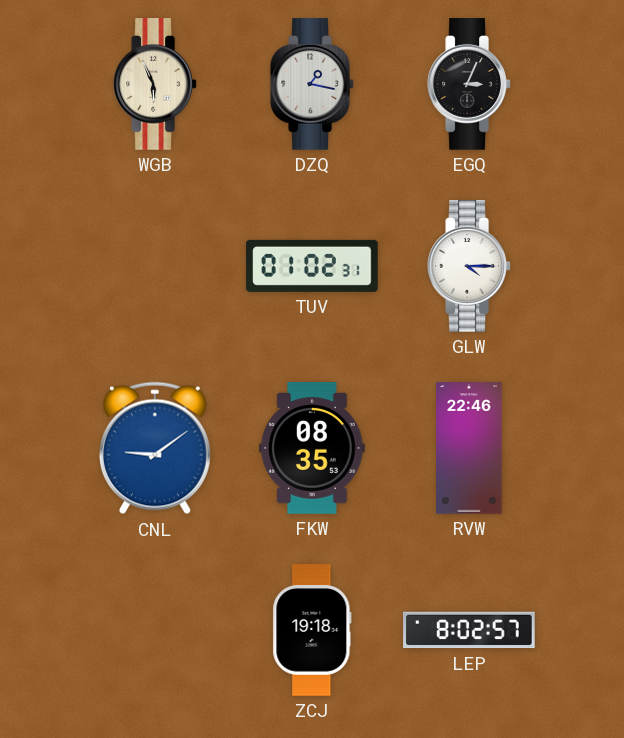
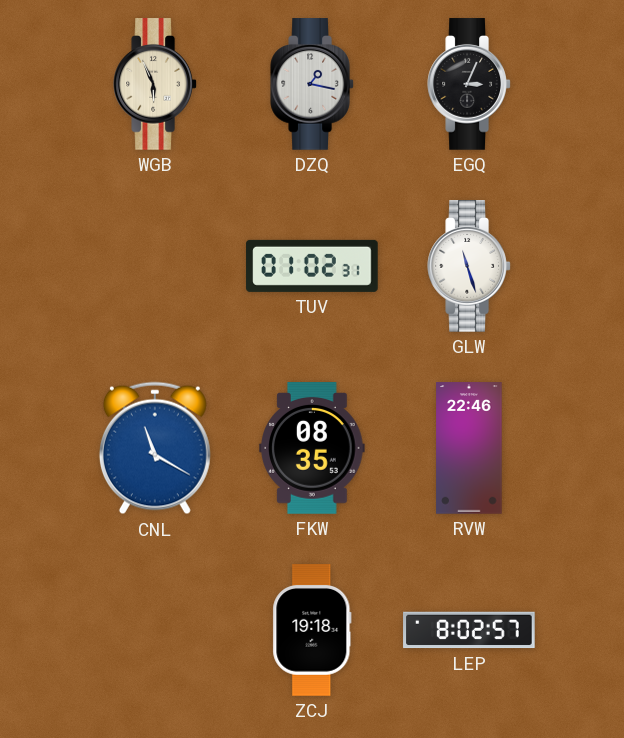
GLW: 4:15 -> 11:27 (469, 266)
CNL: 9:09 -> 11:20 (155, 448)
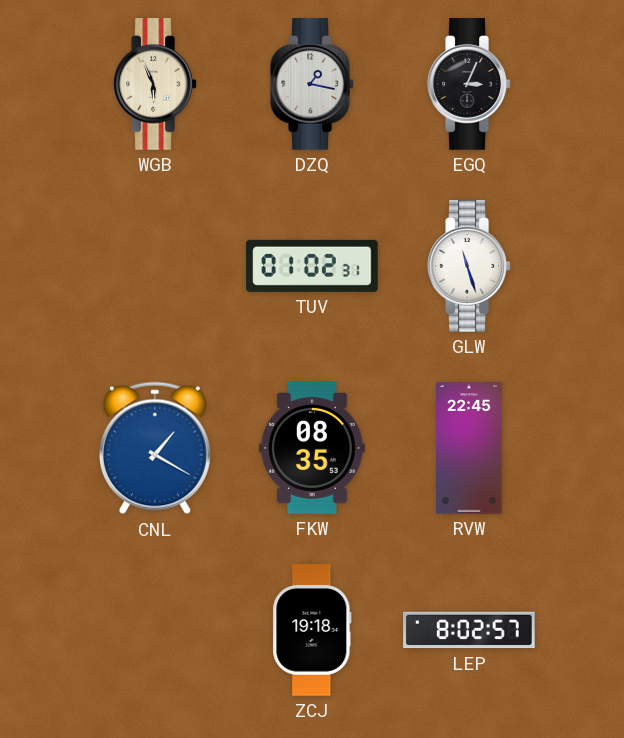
CNL: 11:20 -> 1:20 (155, 448)
RVW: 22:46 -> 22:45 (469, 448)
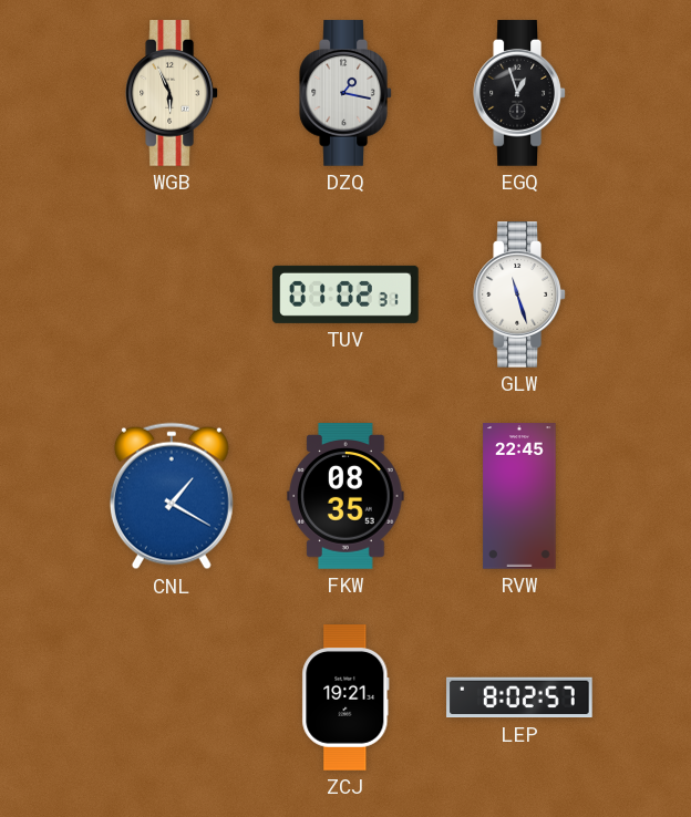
EGQ: 3:04 -> 12:57 (519, 93)
ZCJ: 19:18 -> 19:21 (345, 697)
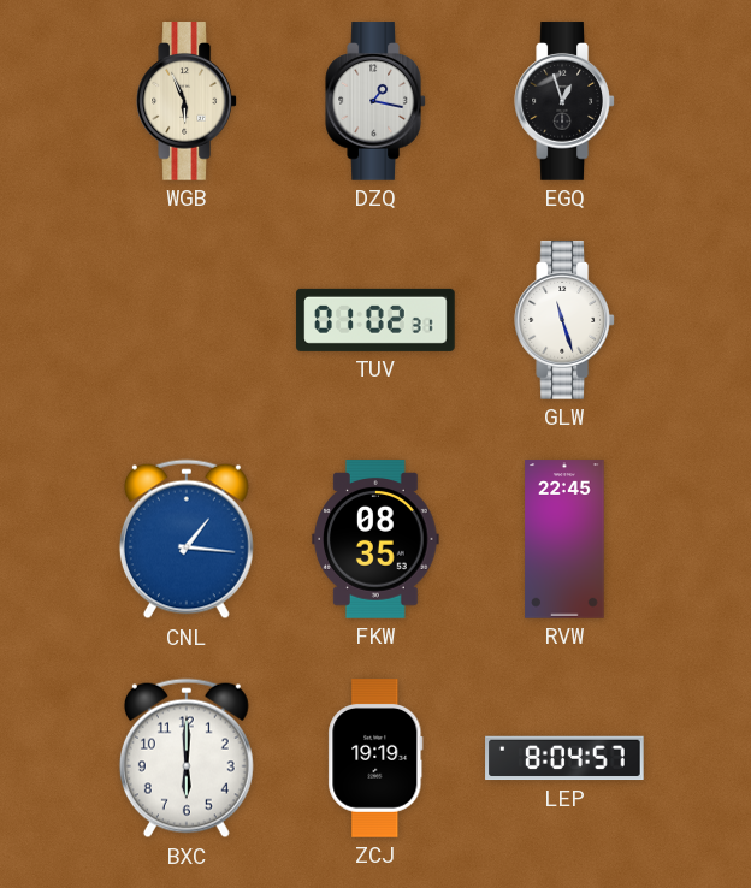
CNL: 1:20 -> 1:16 (187, 539)
BXC: none -> 6:00 (187, 758)
ZCJ: 19:21 -> 19:19 (375, 758)
LEP: 8:02 -> 8:04 (564, 758)
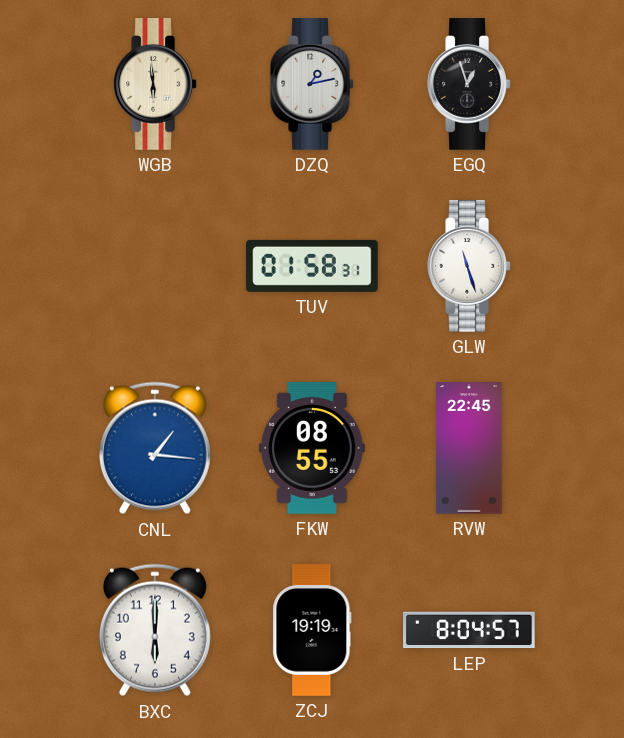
WGB: 5:56 -> 5:59 (155, 84)
DZQ: 1:17 -> 1:13 (312, 84)
TUV: 01:02 -> 01:58 (312, 266)
FKW: 08:35 -> 08:55 (312, 448)
